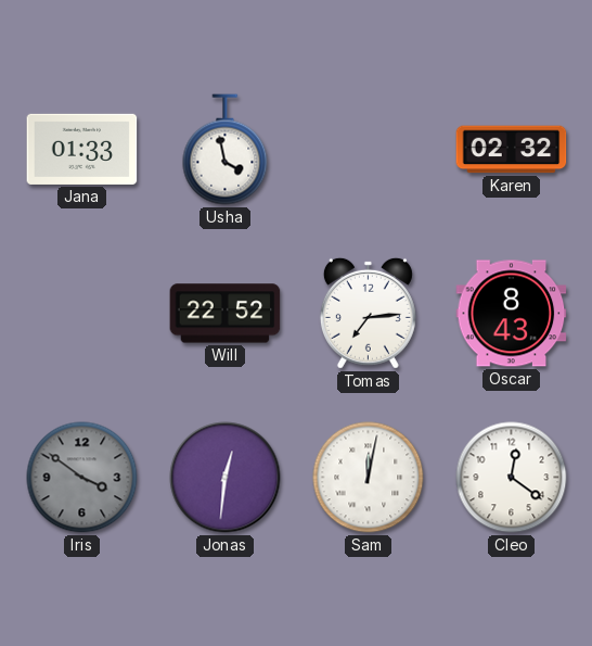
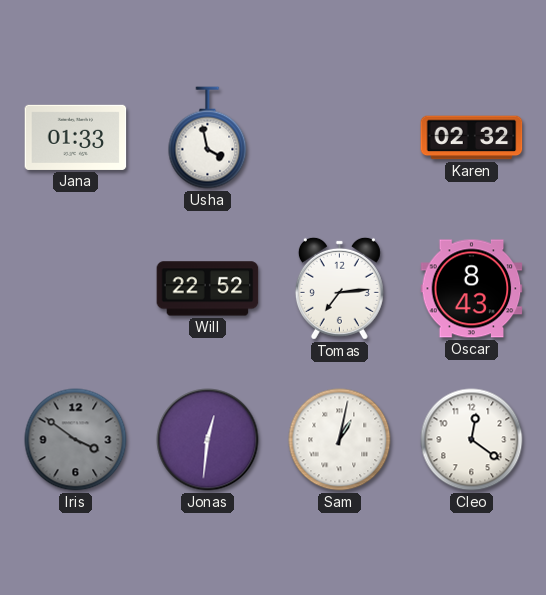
Sam: 12:02 -> 1:02 (340, 440)
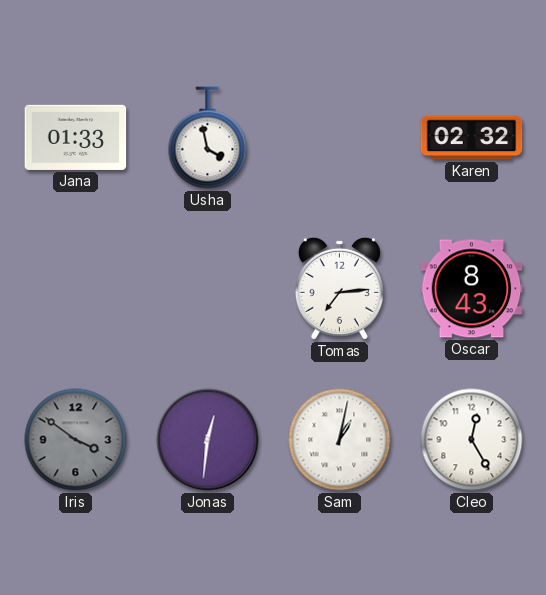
Will: 22:52 -> none (208, 289)
Cleo: 12:21 -> 12:25 (472, 440)
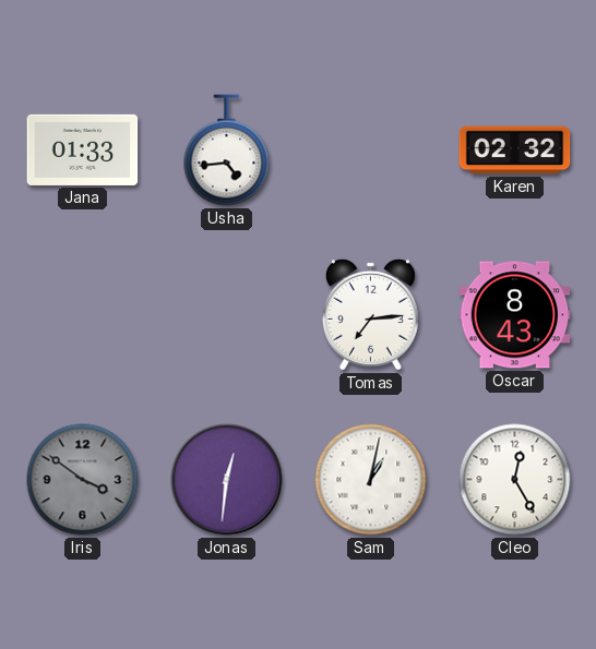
Usha: 3:58 -> 4:44 (227, 151)
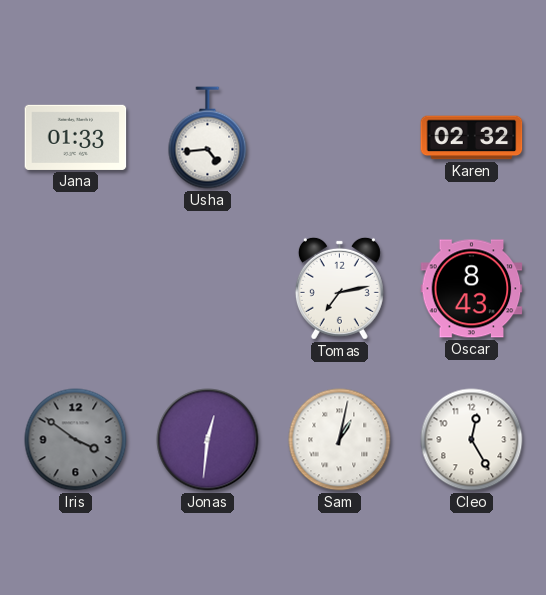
Tomas: 7:14 -> 7:13 (339, 288)
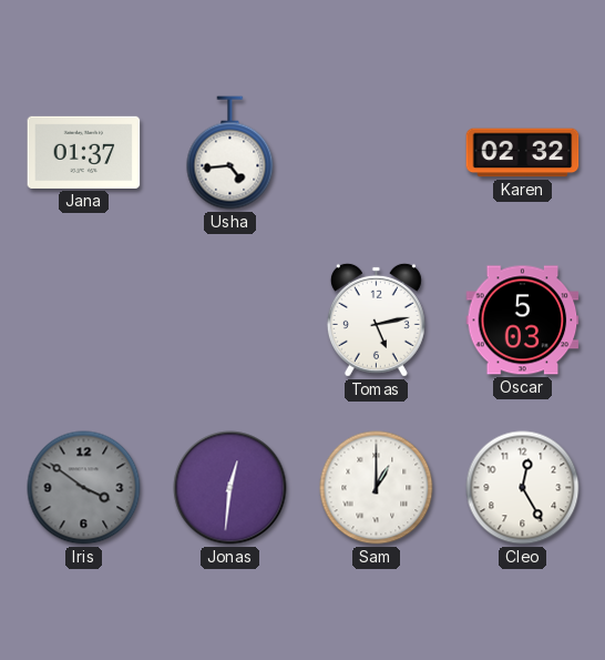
Jana: 01:33 -> 01:37 (84, 152)
Tomas: 7:13 -> 5:13 (376, 319)
Oscar: 8:43 -> 5:03 (523, 321)
Sam: 1:02 -> 1:00 (377, 488)
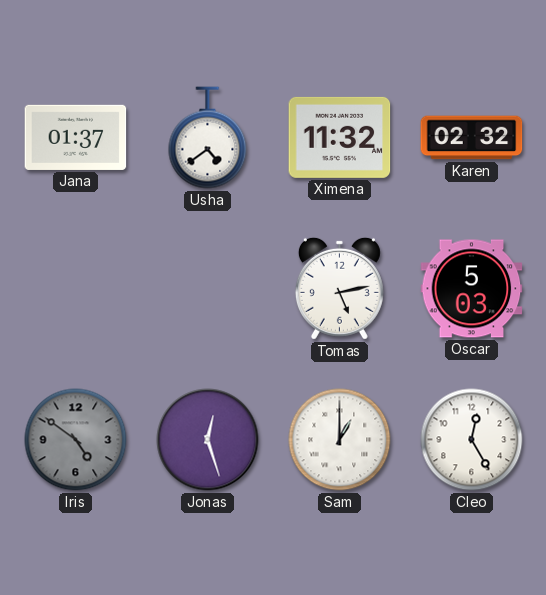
Usha: 4:44 -> 4:39 (208, 138)
Ximena: none -> 11:32 (340, 137)
Iris: 3:51 -> 4:51 (76, 440)
Jonas: 12:31 -> 12:27 (208, 440)
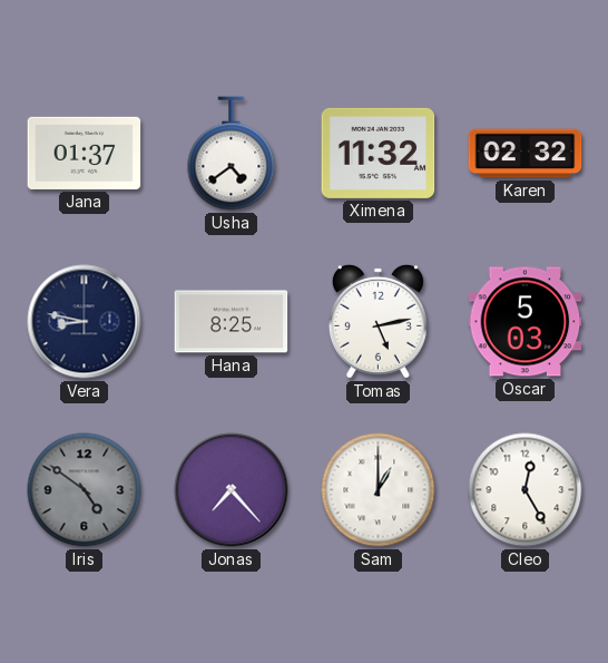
Vera: none -> 8:47 (85, 322)
Hana: none -> 8:25 (232, 322)
Jonas: 12:27 -> 7:23 (232, 490)
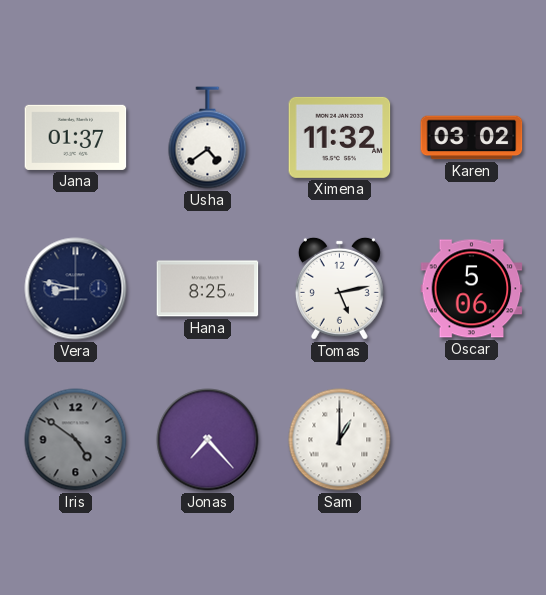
Karen: 02:32 -> 03:02 (472, 138)
Oscar: 5:03 -> 5:06 (472, 289)
Cleo: 12:25 -> none (526, 490)
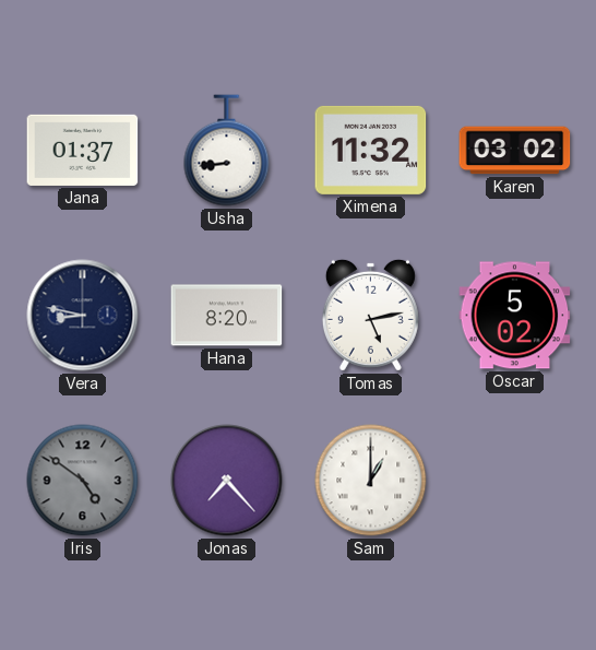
Usha: 4:39 -> 8:44 (227, 151)
Hana: 8:25 -> 8:20 (227, 316)
Oscar: 5:06 -> 5:02 (515, 316)
